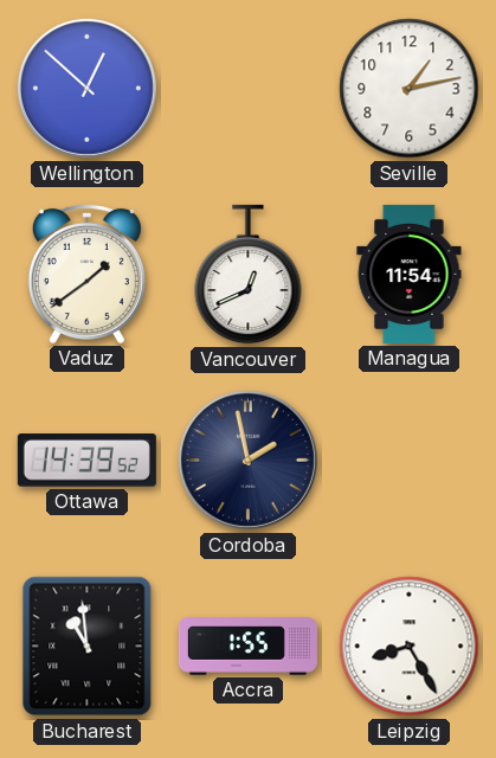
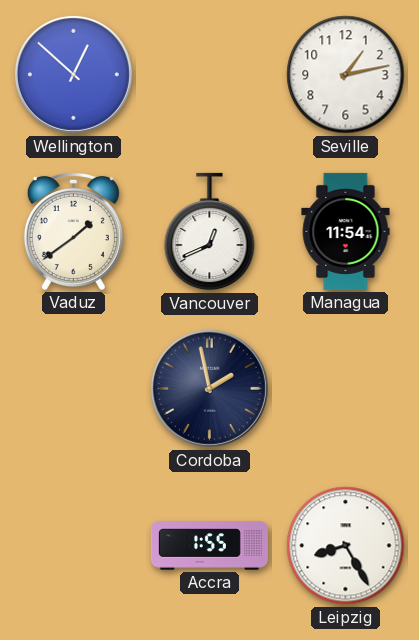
Ottawa: 14:39 -> none (86, 461)
Bucharest: 10:59 -> none (88, 647)
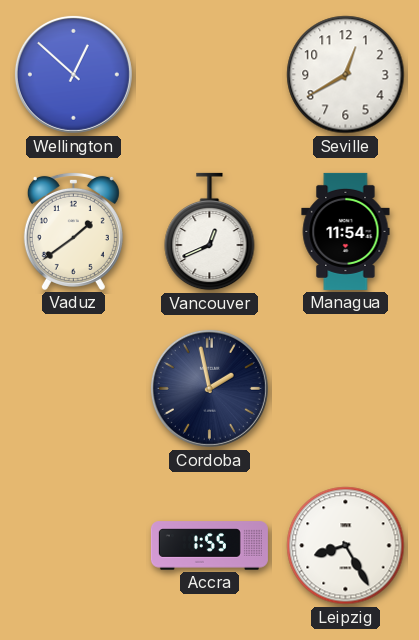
Seville: 1:13 -> 12:40 (346, 75)
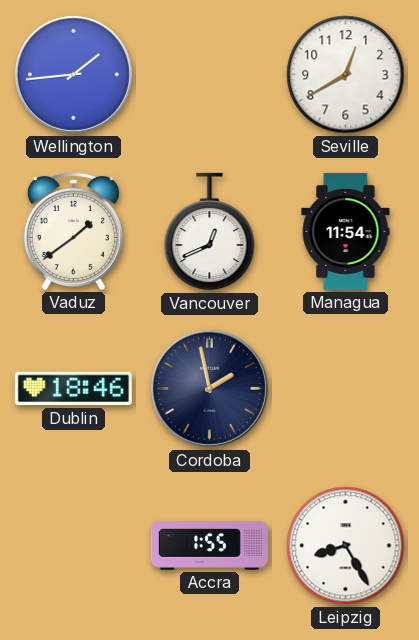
Wellington: 12:52 -> 1:44 (73, 74)
Dublin: none -> 18:46 (73, 389)
